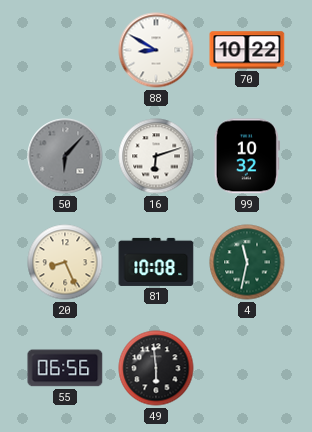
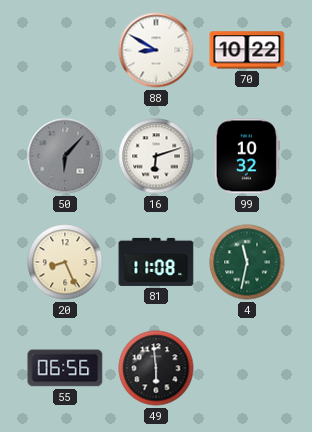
81: 10:08 -> 11:08 (156, 262)
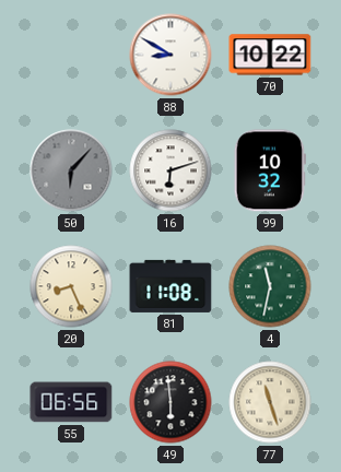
77: none -> 11:27 (270, 402)
